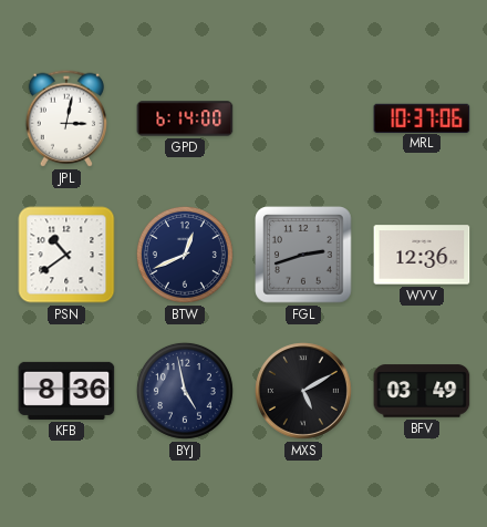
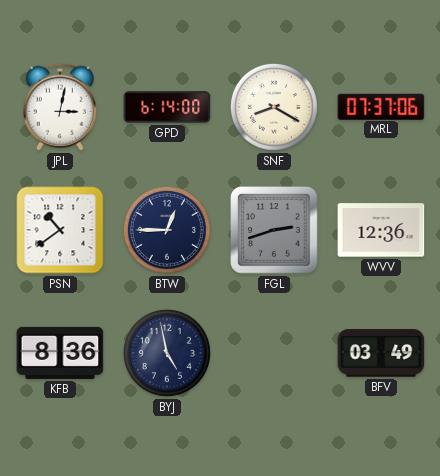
SNF: none -> 8:20 (274, 107)
MRL: 10:37 -> 07:37 (381, 106)
BTW: 12:41 -> 12:45 (167, 230)
MXS: 5:10 -> none (303, 391)
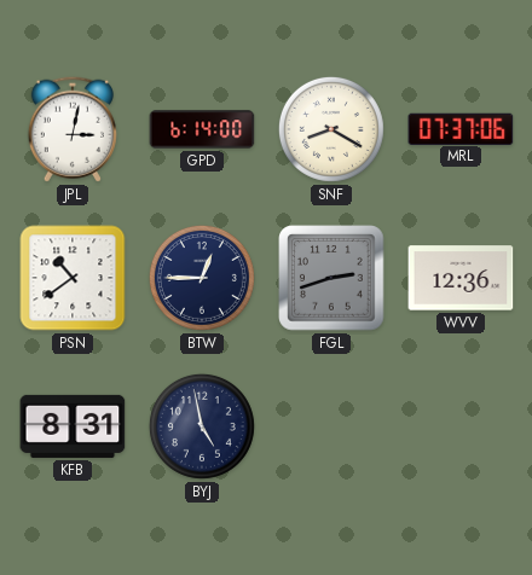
KFB: 8:36 -> 8:31 (73, 426)
BFV: 03:49 -> none (381, 353)
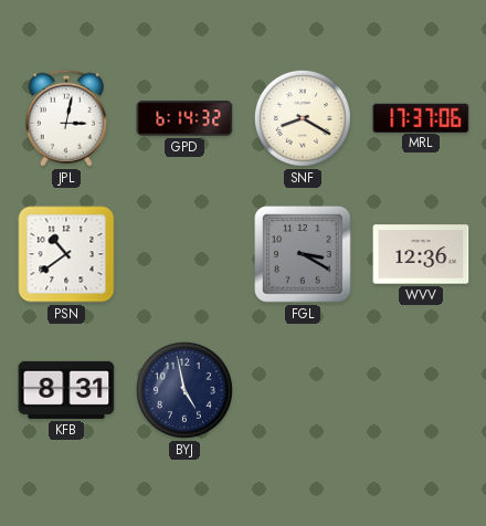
GPD: 6:14:00 -> 6:14:32 (184, 118)
MRL: 07:37 -> 17:37 (421, 117)
BTW: 12:45 -> none (202, 278)
FGL: 2:42 -> 3:20 (303, 254)
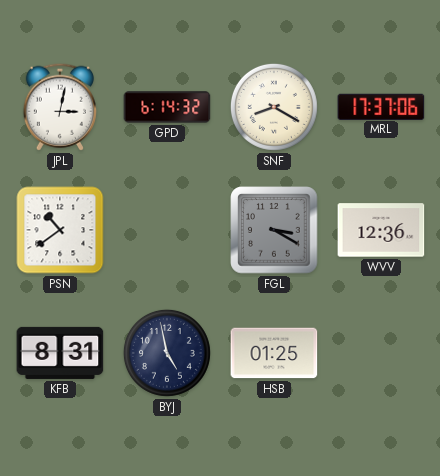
HSB: none -> 01:25 (274, 353)
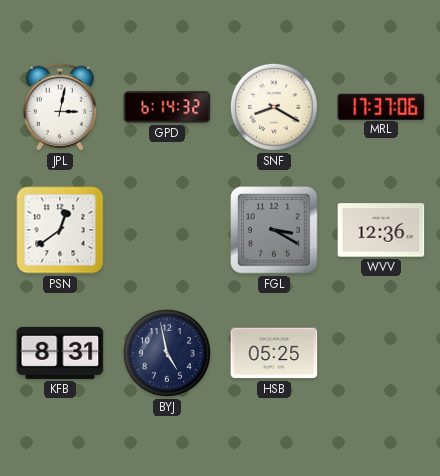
PSN: 10:39 -> 12:39 (60, 230)
HSB: 01:25 -> 05:25 (274, 353)
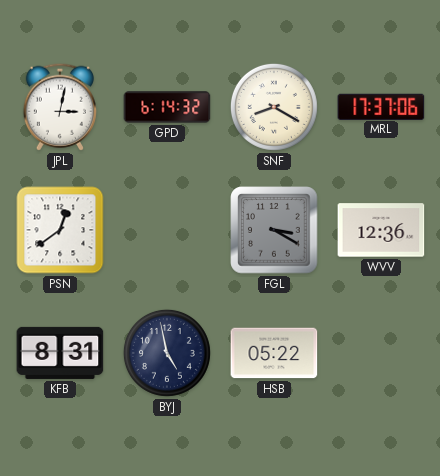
HSB: 05:25 -> 05:22 (274, 353)
